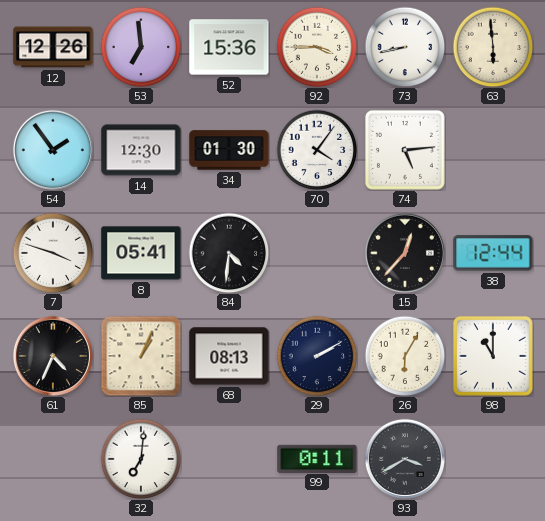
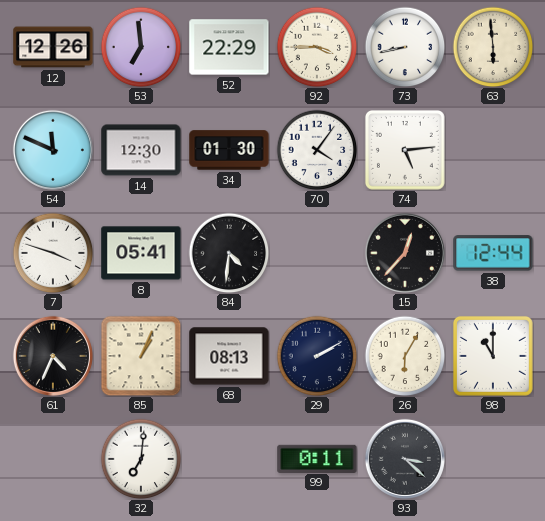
52: 15:36 -> 22:29 (229, 47)
54: 1:54 -> 11:49 (53, 150)
93: 3:40 -> 3:22 (405, 459)
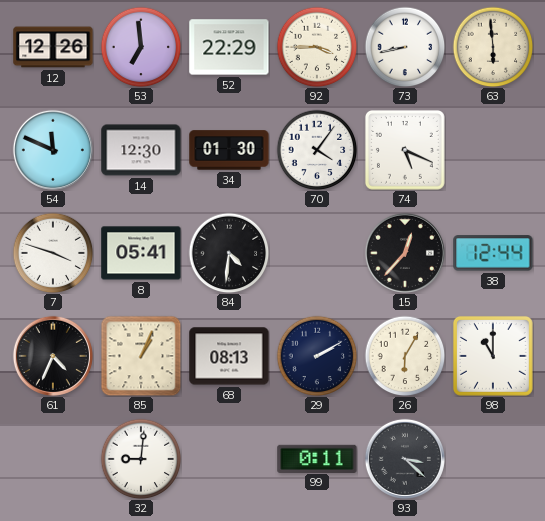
74: 5:14 -> 5:19 (405, 150)
32: 7:01 -> 9:01 (141, 459)
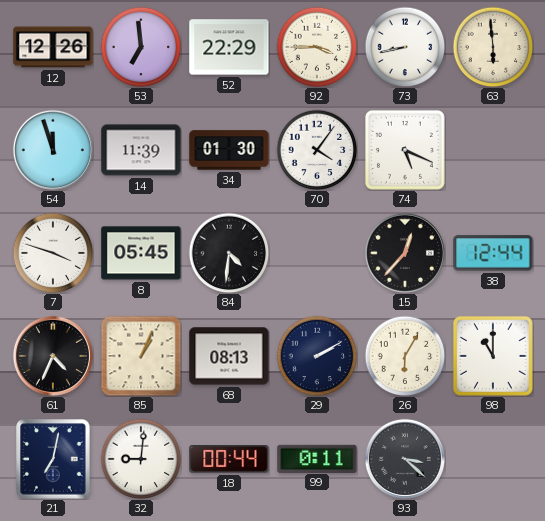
54: 11:49 -> 11:57 (53, 150)
14: 12:30 -> 11:39 (141, 150)
8: 05:41 -> 05:45 (141, 253)
21: none -> 7:02 (53, 459)
18: none -> 00:44 (229, 459)
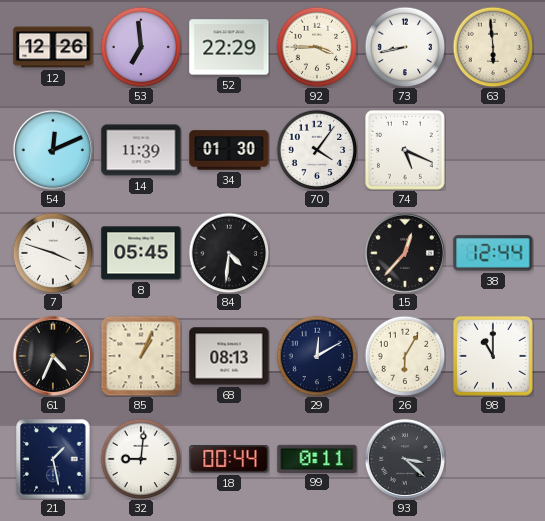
54: 11:57 -> 12:11 (53, 150)
29: 2:10 -> 12:10 (317, 356)
21: 7:02 -> 1:28 (53, 459)
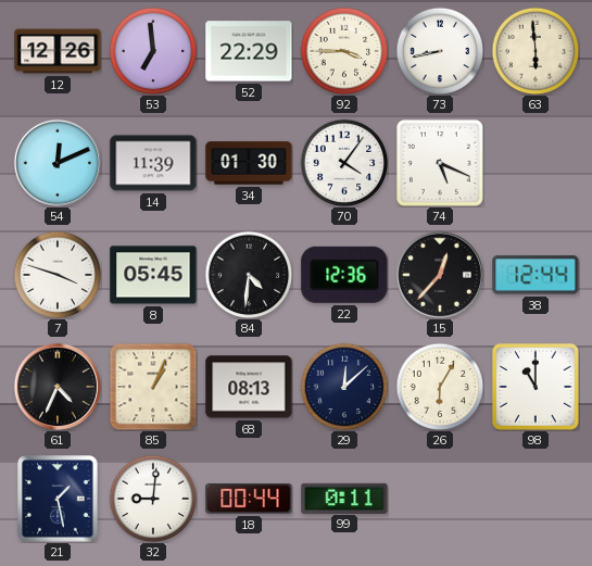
22: none -> 12:36 (344, 275)
29: 12:10 -> 12:08 (344, 387)
93: 3:22 -> none (405, 459)
